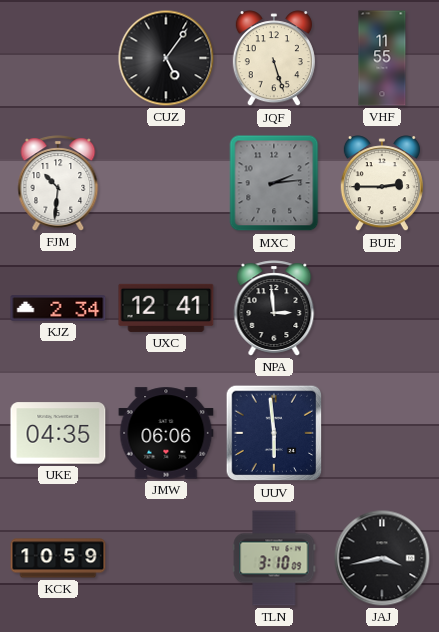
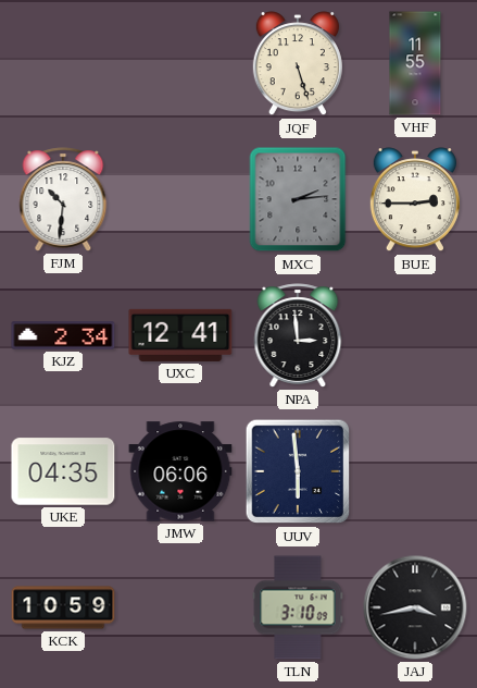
CUZ: 5:06 -> none (166, 58)
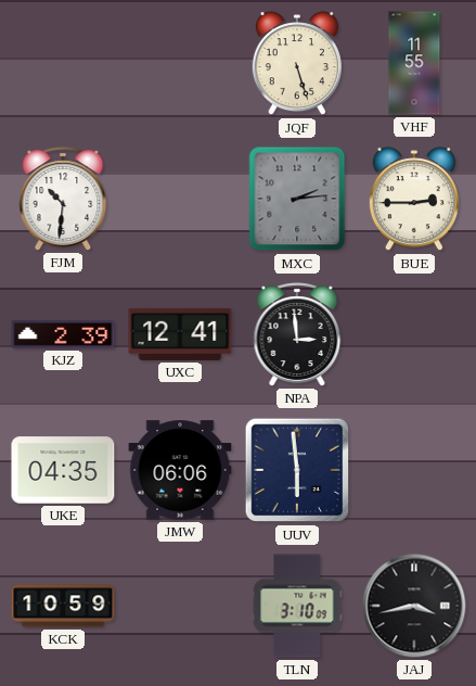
KJZ: 2:34 -> 2:39 (63, 334)
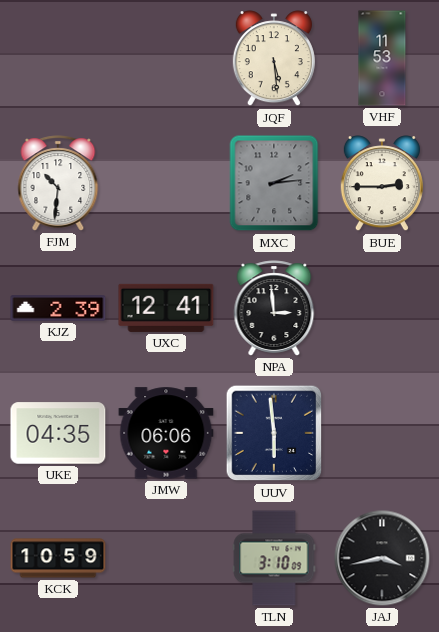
JQF: 5:27 -> 5:29 (274, 59)
VHF: 11:55 -> 11:53 (382, 58)
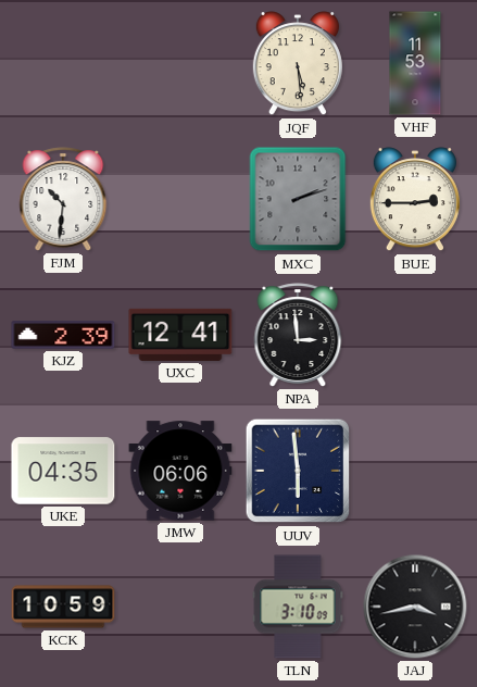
MXC: 2:14 -> 2:12 (298, 199)
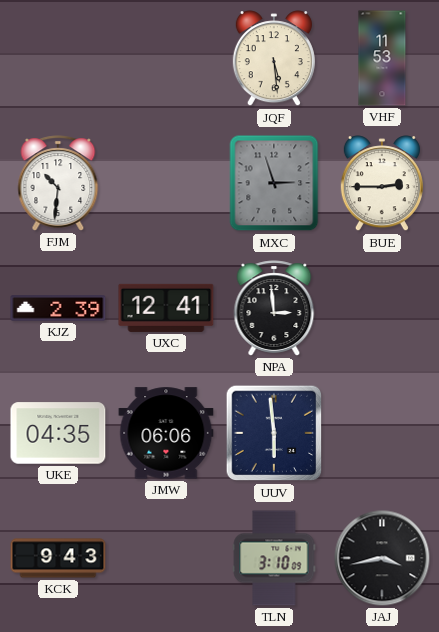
MXC: 2:12 -> 2:57 (274, 183)
KCK: 10:59 -> 9:43 (58, 558)
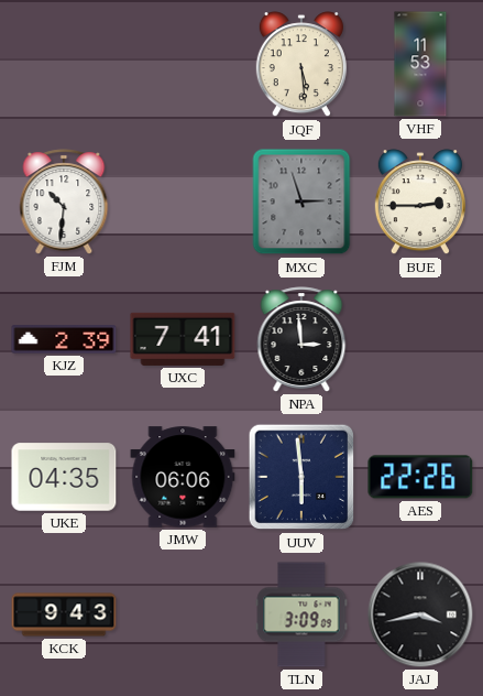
UXC: 12:41 -> 7:41 (183, 339)
AES: none -> 22:26 (420, 477)
TLN: 3:10 -> 3:09 (301, 615)
